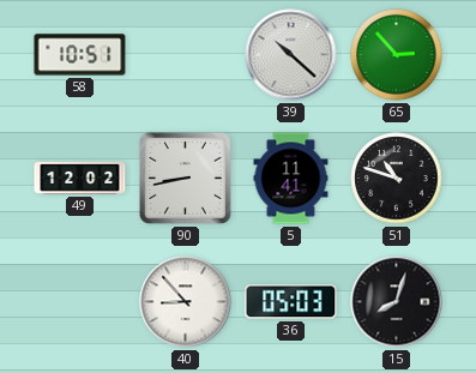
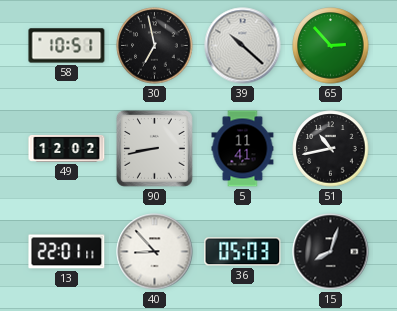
30: none -> 6:58 (155, 46)
51: 10:48 -> 10:43 (331, 149)
13: none -> 22:01 (67, 252)
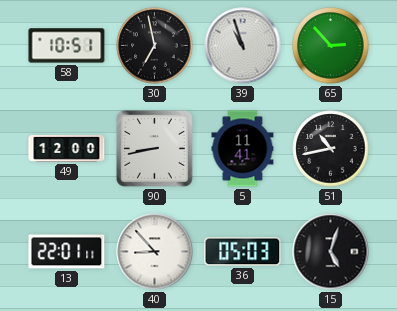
39: 10:22 -> 10:57 (243, 46)
49: 12:02 -> 12:00 (67, 148)
15: 8:03 -> 5:03 (331, 252)
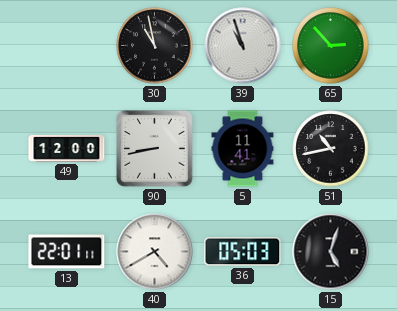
58: 10:51 -> none (67, 46)
30: 6:58 -> 10:58 (155, 46)
40: 8:53 -> 4:40 (155, 252)
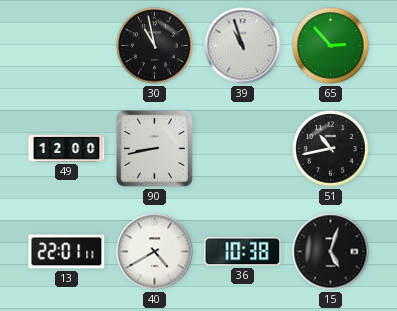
5: 11:41 -> none (243, 149)
36: 05:03 -> 10:38 (243, 252)
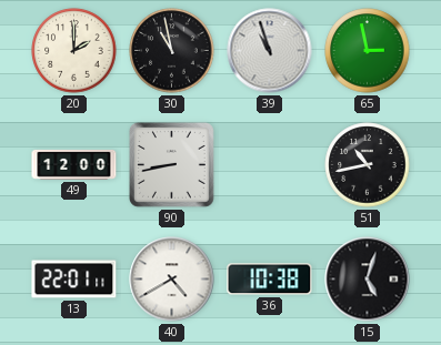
20: none -> 2:00 (74, 51)
65: 2:53 -> 2:58 (368, 51)
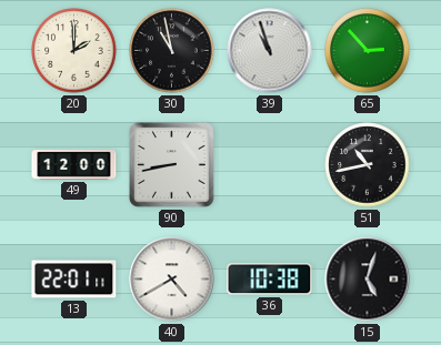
65: 2:58 -> 2:53 (368, 51)
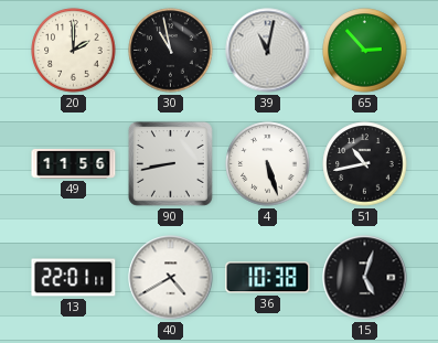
39: 10:57 -> 11:02 (268, 51)
49: 12:00 -> 11:56 (74, 163)
4: none -> 5:27 (268, 164)
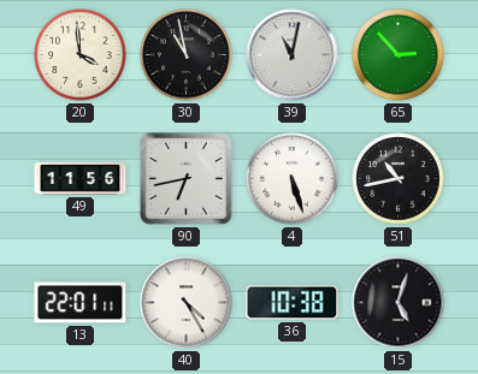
20: 2:00 -> 3:59 (81, 55)
90: 8:43 -> 6:43 (185, 178)
40: 4:40 -> 4:25 (187, 303)
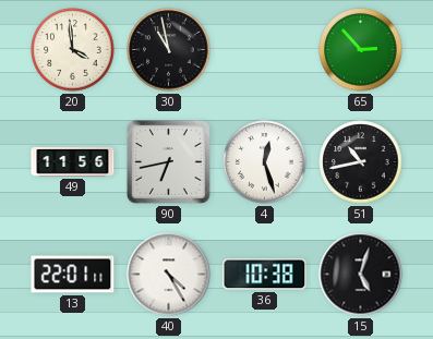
39: 11:02 -> none (293, 55)
4: 5:27 -> 12:27 (265, 162)
